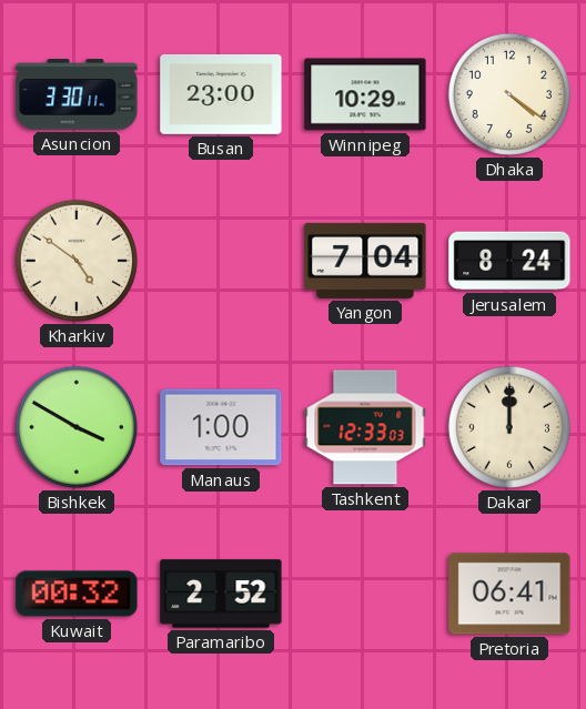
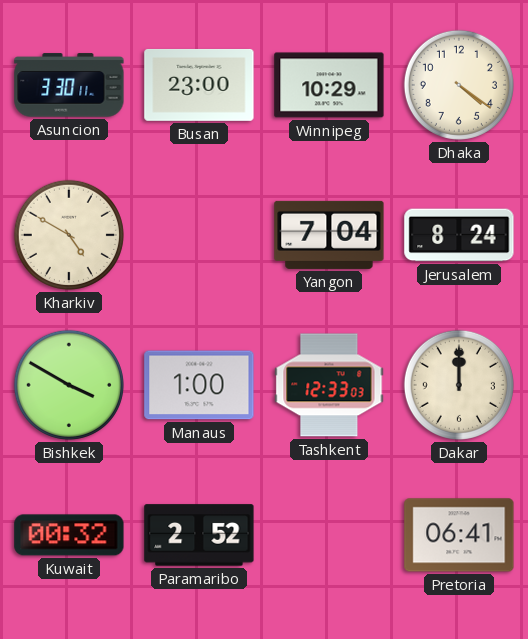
Kharkiv: 4:51 -> 4:50 (69, 235)
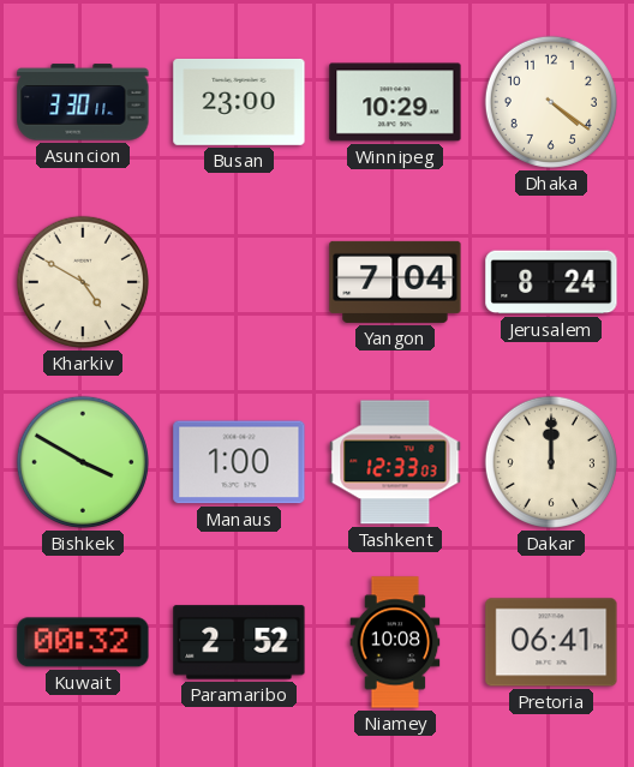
Niamey: none -> 10:08 (395, 642)
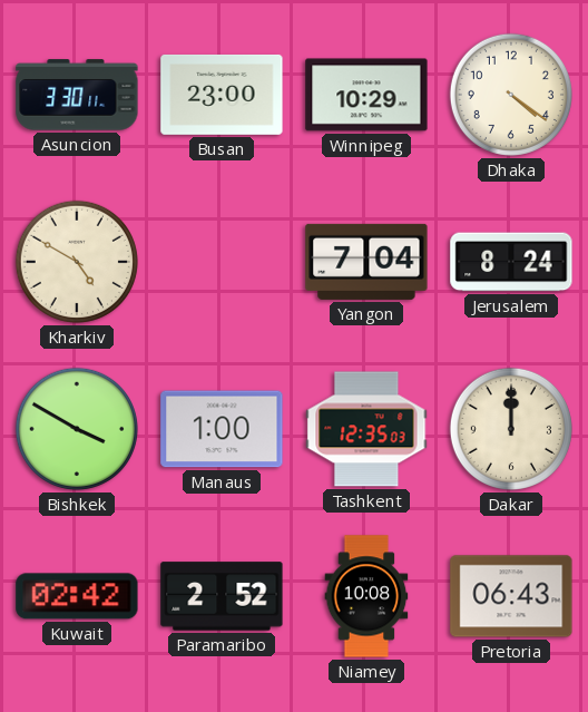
Tashkent: 12:33 -> 12:35 (366, 429)
Kuwait: 00:32 -> 02:42 (77, 596)
Pretoria: 06:41 -> 06:43 (511, 596)
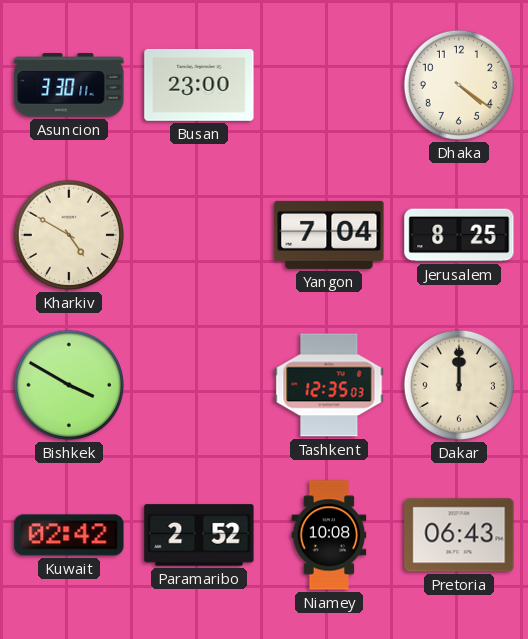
Winnipeg: 10:29 -> none (366, 95)
Jerusalem: 8:24 -> 8:25 (459, 235)
Manaus: 1:00 -> none (222, 429)
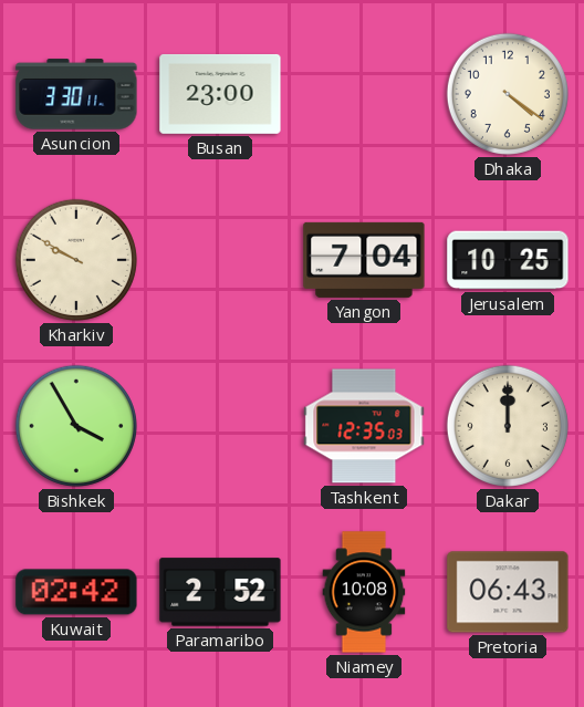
Kharkiv: 4:50 -> 9:50 (76, 260)
Jerusalem: 8:25 -> 10:25 (508, 260)
Bishkek: 3:50 -> 3:55 (76, 426)
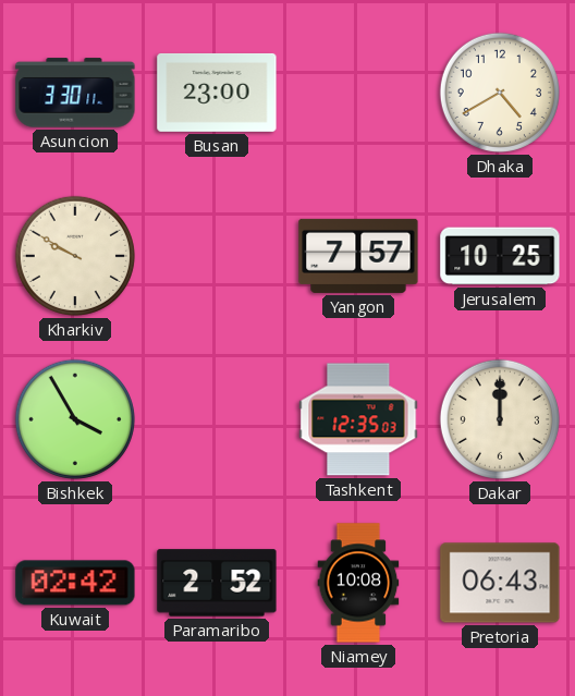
Dhaka: 4:21 -> 4:40 (500, 93)
Yangon: 7:04 -> 7:57 (358, 256)
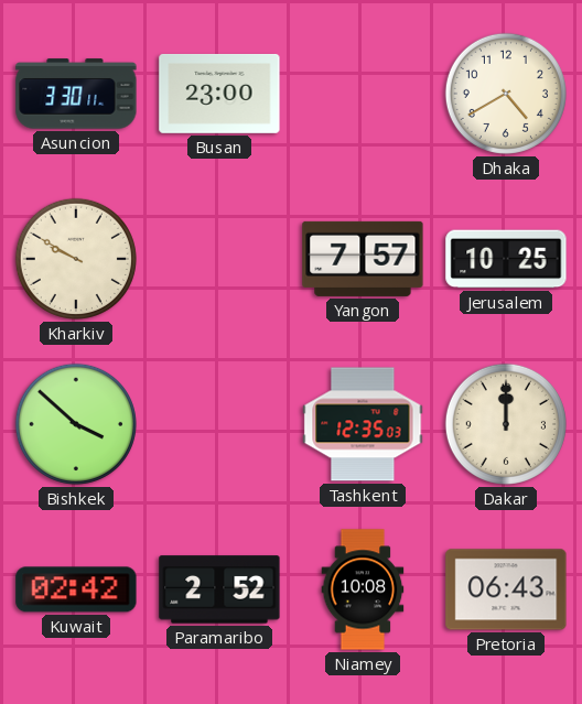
Bishkek: 3:55 -> 3:52 (76, 424)
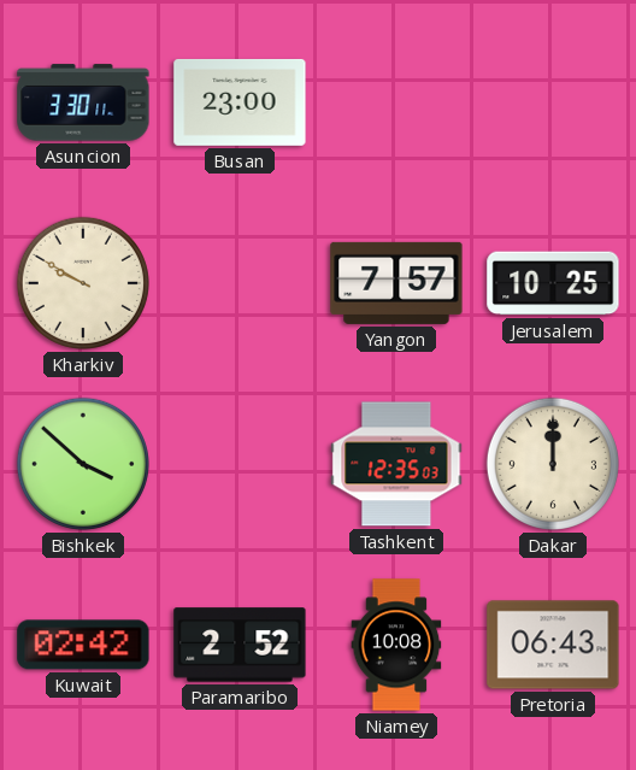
Dhaka: 4:40 -> none (506, 94)
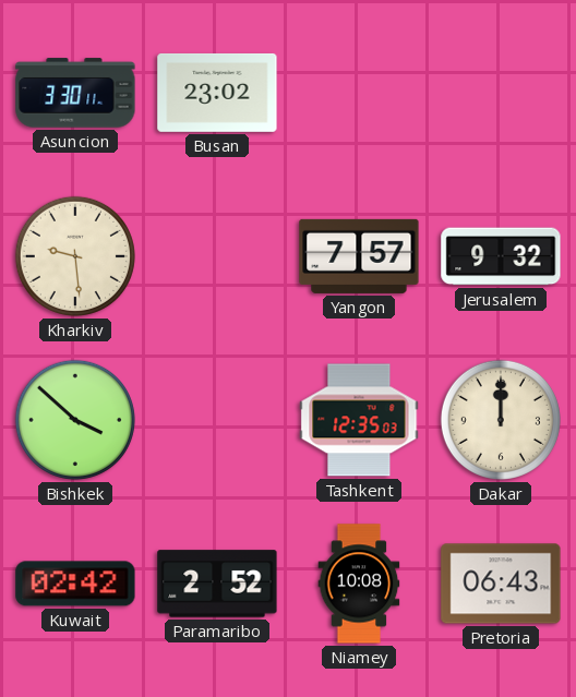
Busan: 23:00 -> 23:02 (217, 93)
Kharkiv: 9:50 -> 9:29 (75, 256)
Jerusalem: 10:25 -> 9:32 (501, 256)
